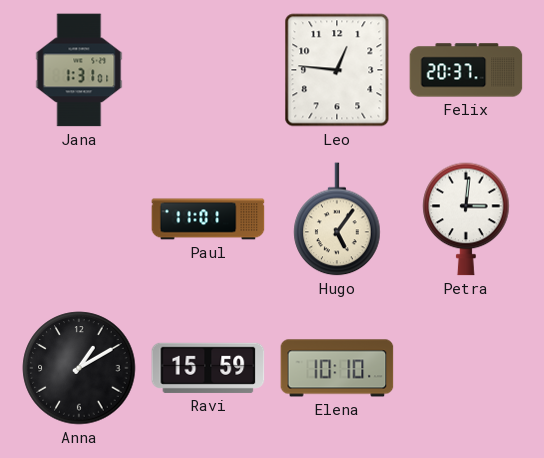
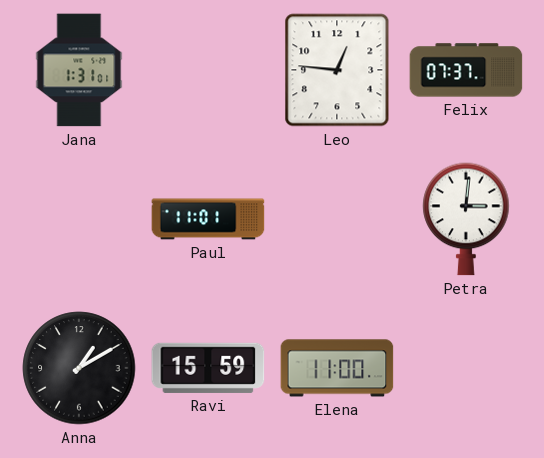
Felix: 20:37 -> 07:37 (466, 70)
Hugo: 5:06 -> none (337, 219)
Elena: 10:10 -> 11:00 (337, 368)
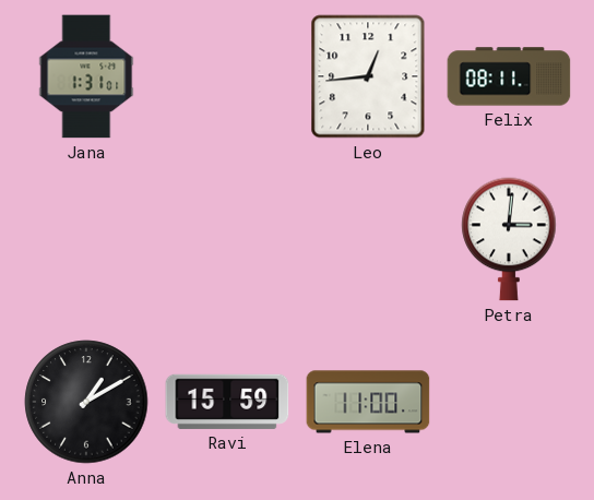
Leo: 12:46 -> 12:44 (368, 76)
Felix: 07:37 -> 08:11 (509, 76)
Paul: 11:01 -> none (208, 219)
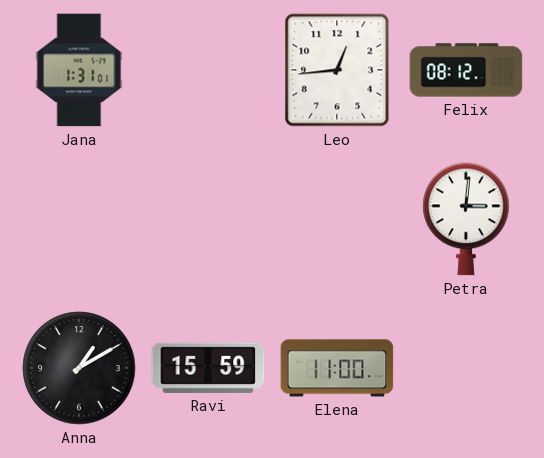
Felix: 08:11 -> 08:12 (466, 70)
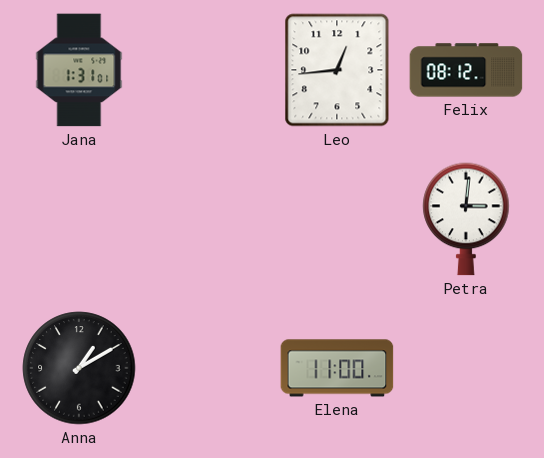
Ravi: 15:59 -> none (208, 368)
